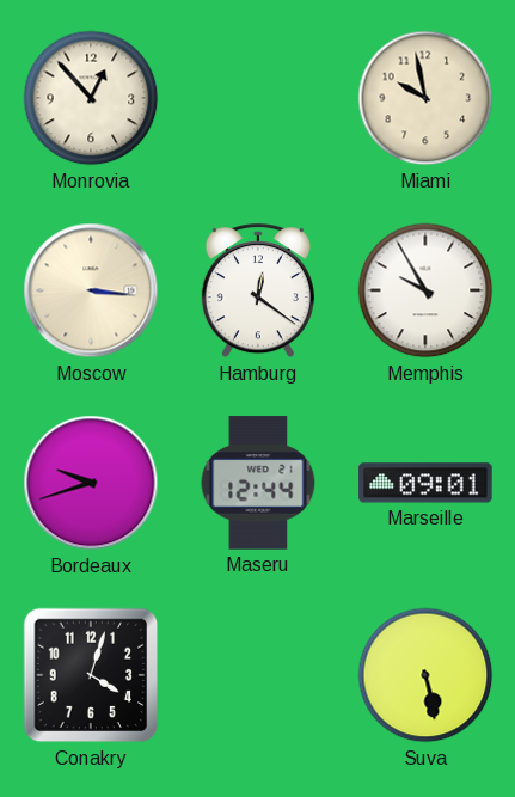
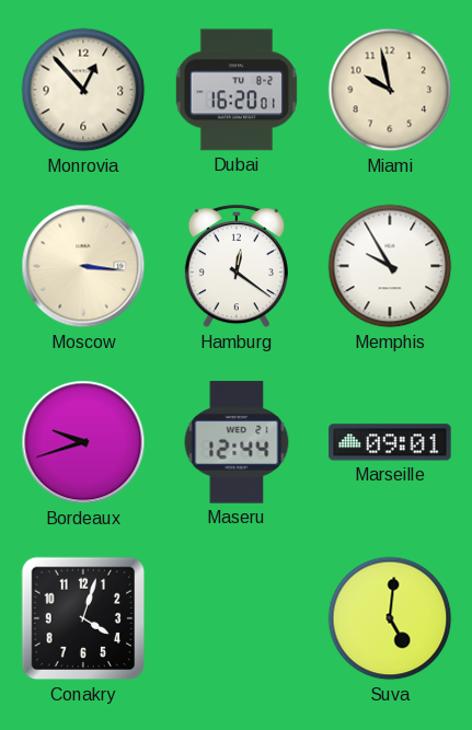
Dubai: none -> 16:20 (237, 90)
Suva: 5:28 -> 5:01 (390, 618)
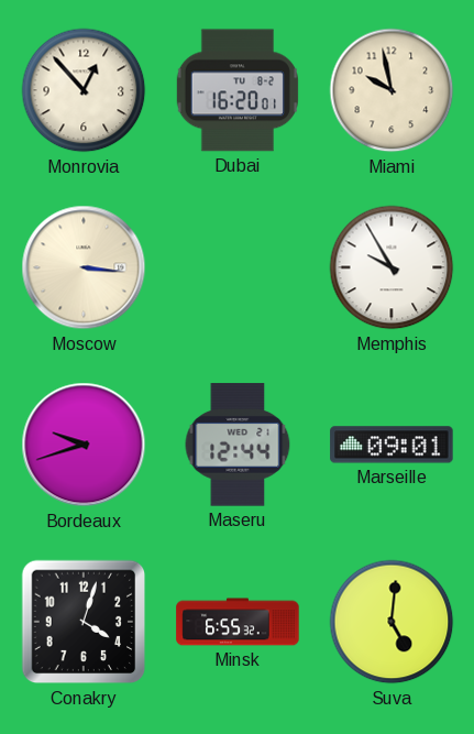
Hamburg: 12:21 -> none (237, 267)
Minsk: none -> 6:55 (238, 622)
